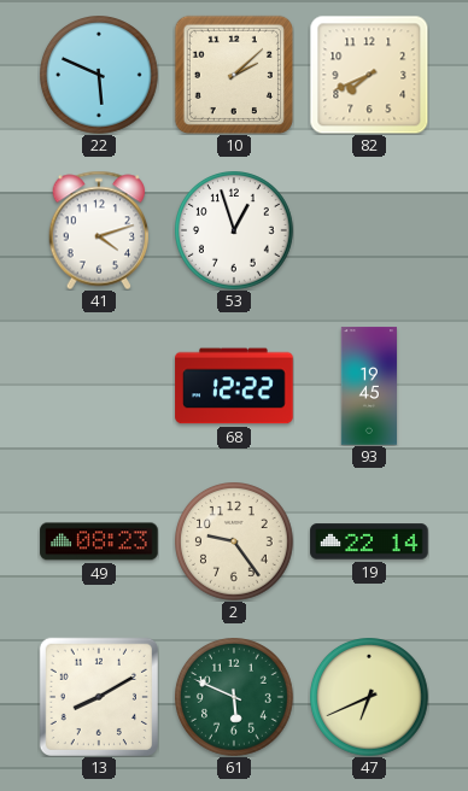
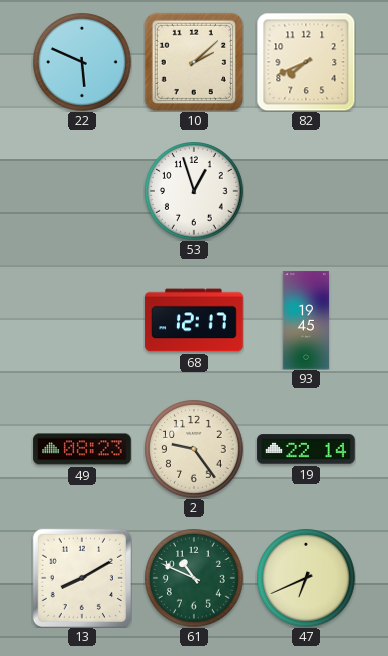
41: 4:12 -> none (99, 230)
68: 12:22 -> 12:17 (194, 320)
61: 5:49 -> 10:49 (195, 579)
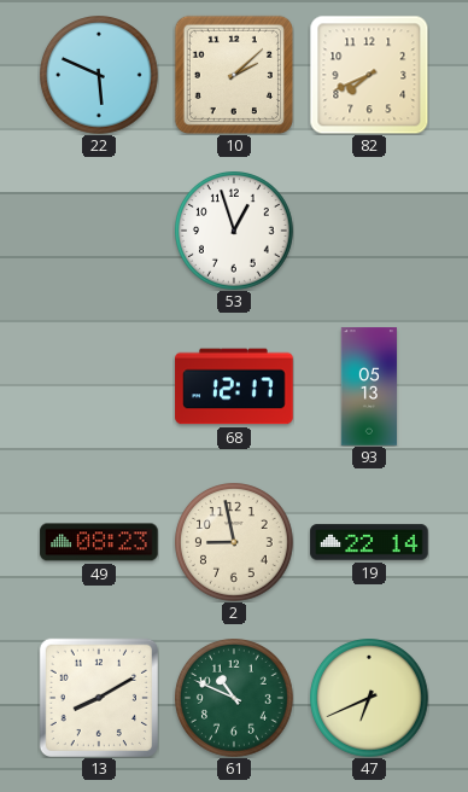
93: 19:45 -> 05:13 (368, 386)
2: 9:24 -> 8:58 (235, 543)
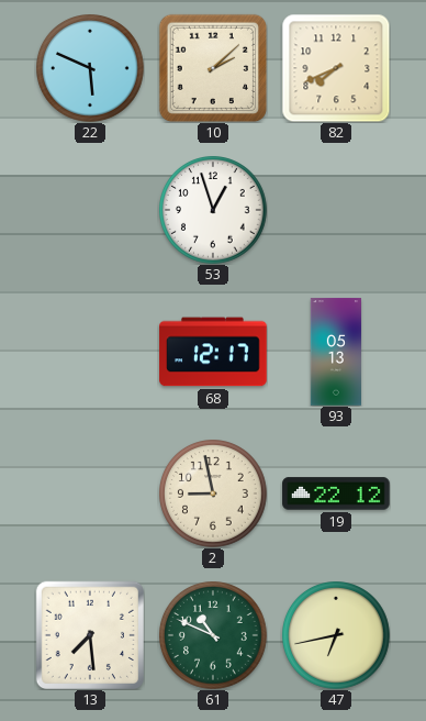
49: 08:23 -> none (99, 542)
19: 22:14 -> 22:12 (336, 493)
13: 8:10 -> 7:29 (90, 635)
47: 6:41 -> 6:43 (337, 636)
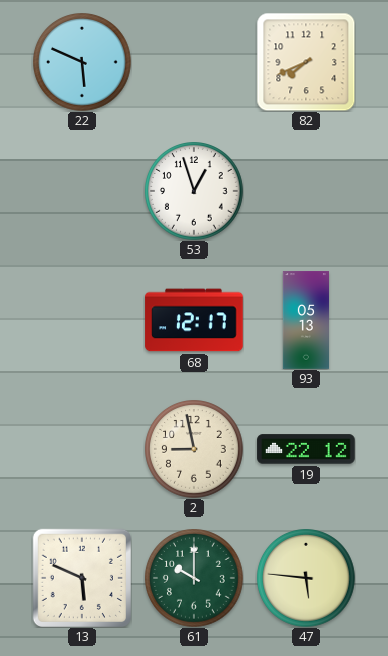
10: 2:08 -> none (213, 68)
13: 7:29 -> 5:49 (82, 578)
61: 10:49 -> 10:00 (195, 579)
47: 6:43 -> 5:46 (307, 579)
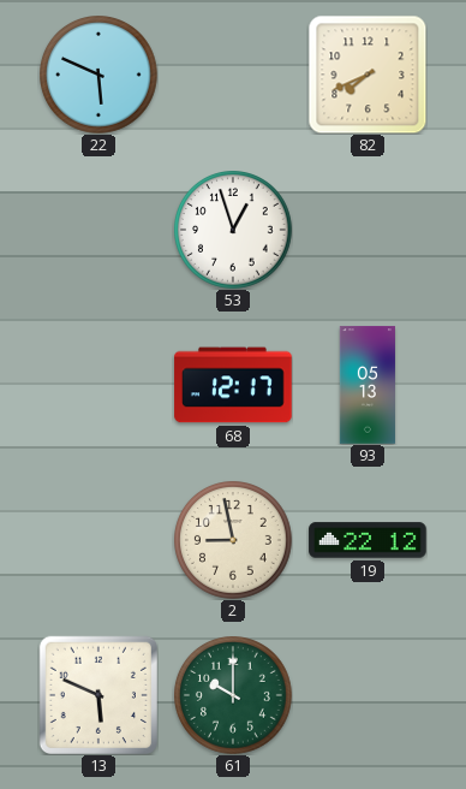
47: 5:46 -> none (307, 579)
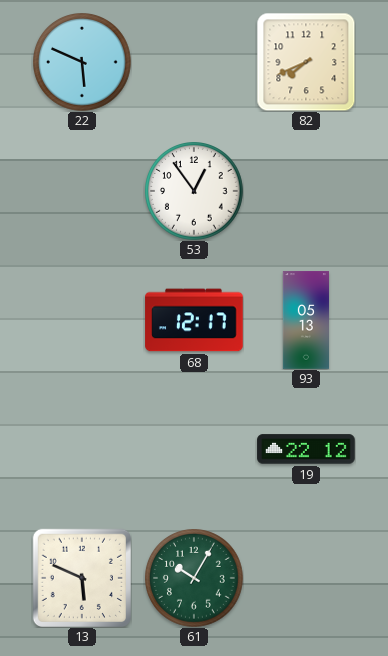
53: 12:57 -> 12:54 (195, 192)
2: 8:58 -> none (234, 541)
61: 10:00 -> 10:05 (195, 579)
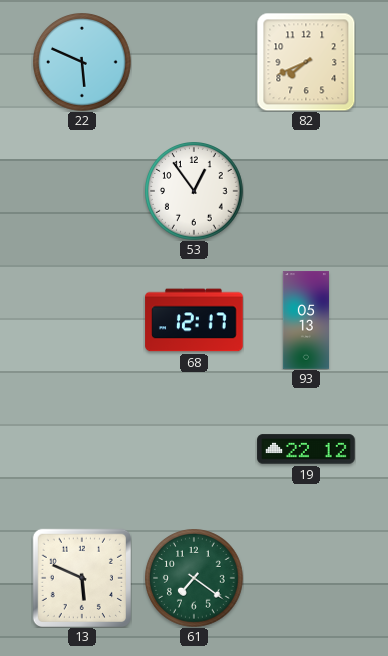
61: 10:05 -> 7:21 (195, 579)
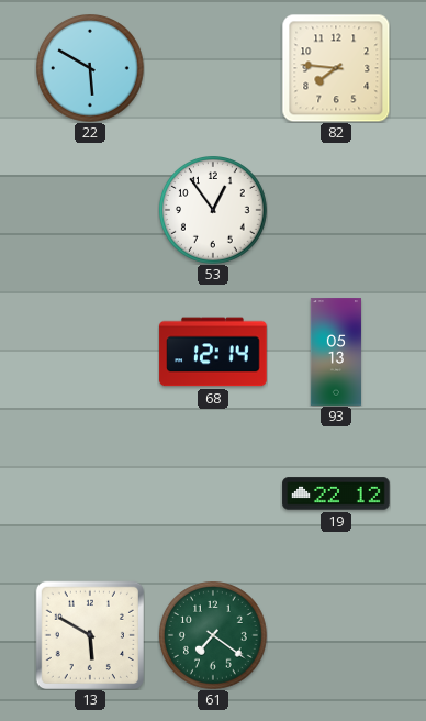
22: 5:49 -> 5:50 (91, 69)
82: 7:41 -> 7:46 (336, 68)
68: 12:17 -> 12:14 (213, 352)
13: 5:49 -> 5:50 (90, 635)
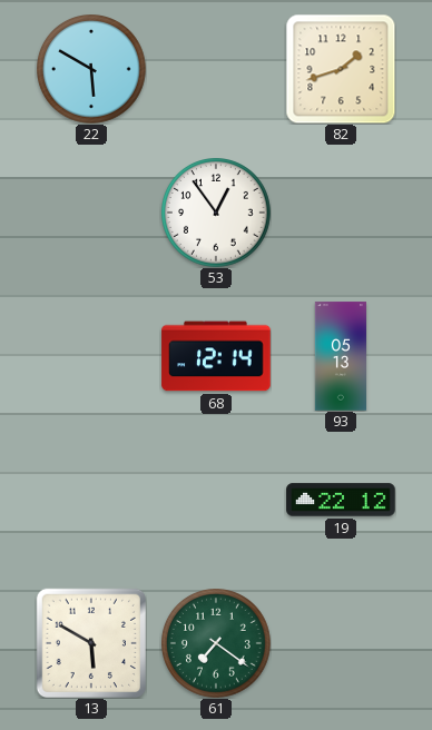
82: 7:46 -> 1:42 (341, 69)
